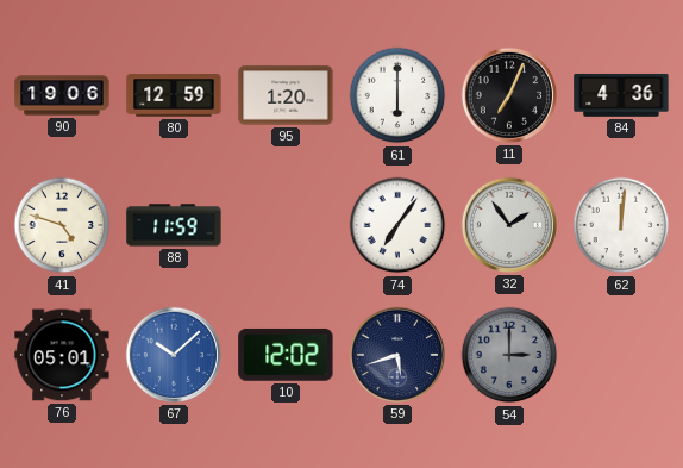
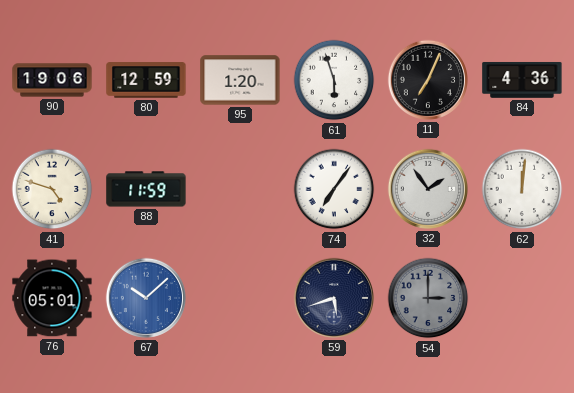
61: 6:00 -> 5:57 (334, 80)
10: 12:02 -> none (286, 355)
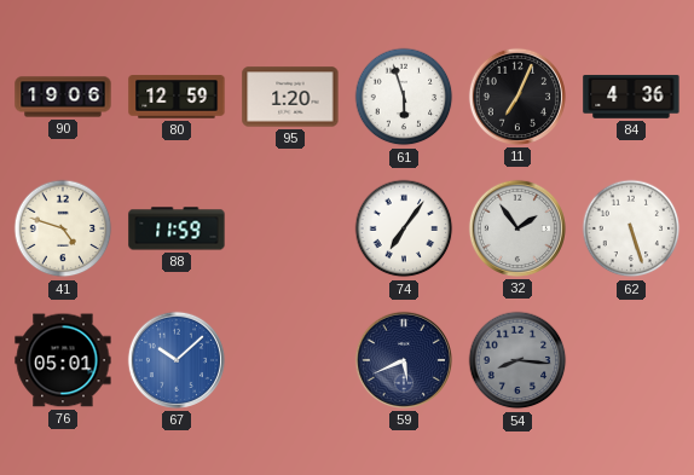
62: 12:01 -> 5:27 (631, 228)
59: 5:42 -> 5:41 (404, 360)
54: 3:00 -> 8:16 (517, 360)
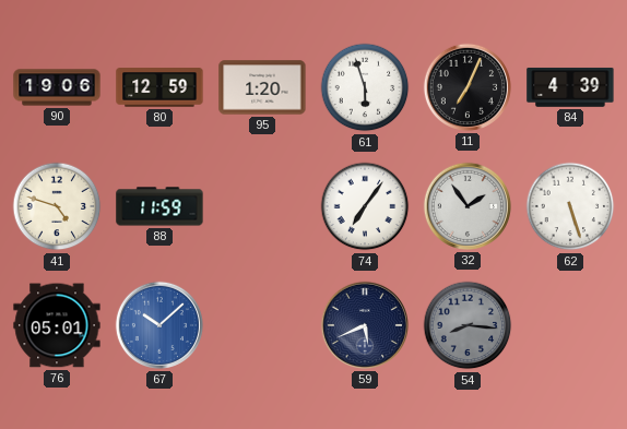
84: 4:36 -> 4:39 (570, 87)
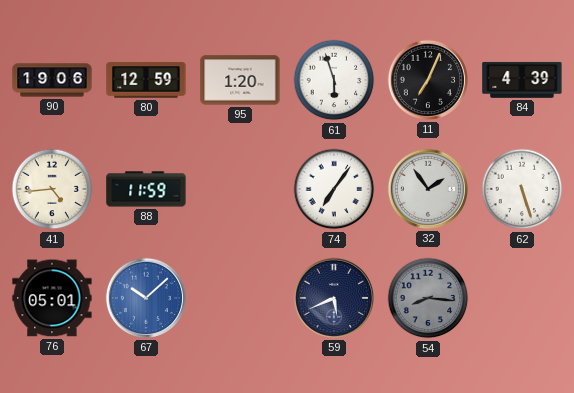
41: 4:48 -> 4:44 (52, 189)
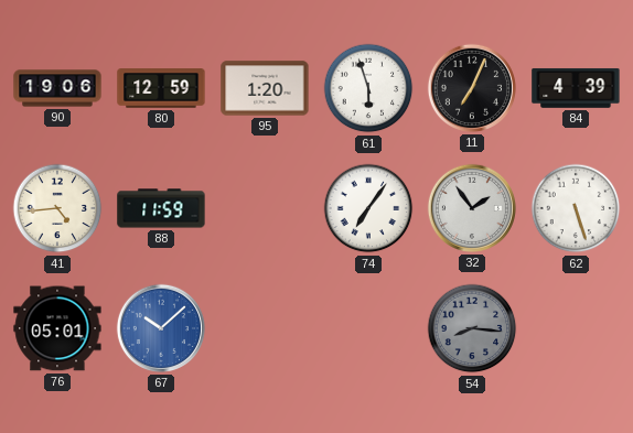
59: 5:41 -> none (334, 298)
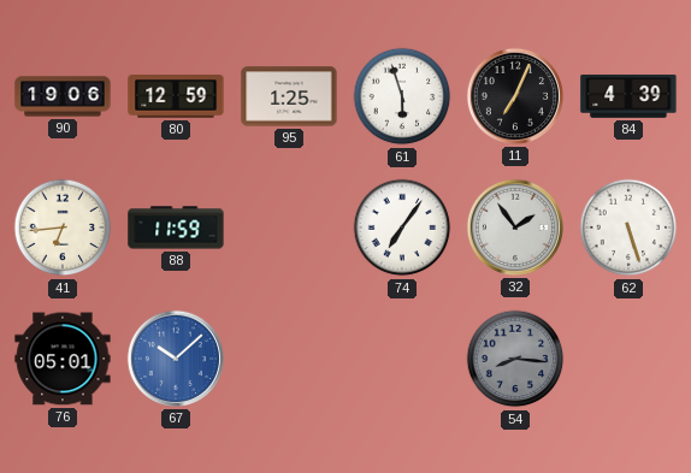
95: 1:20 -> 1:25 (289, 96)
41: 4:44 -> 6:44 (63, 227)
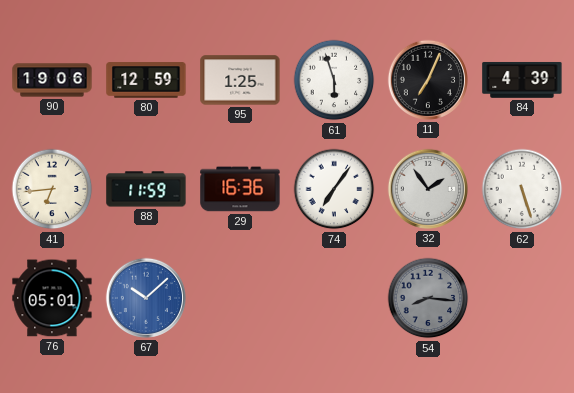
29: none -> 16:36 (240, 189)
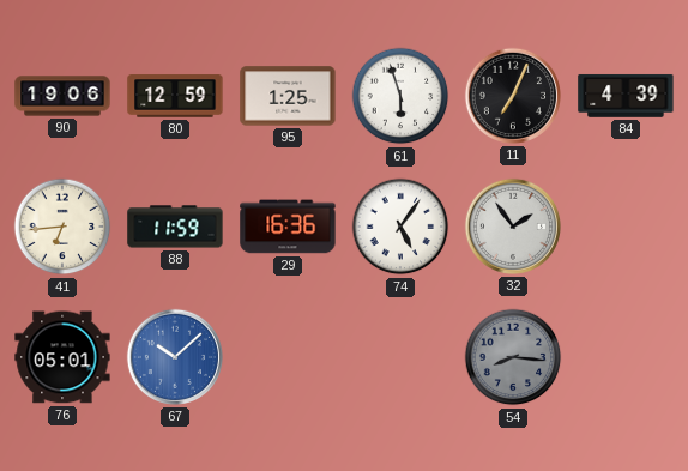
74: 7:06 -> 5:06 (400, 227)
62: 5:27 -> none (522, 189)
